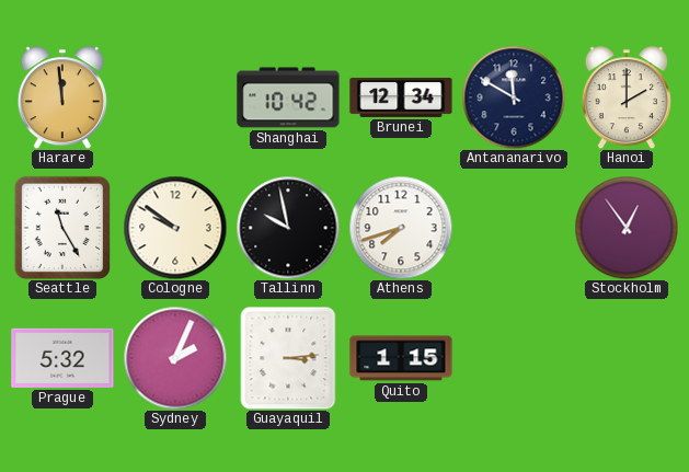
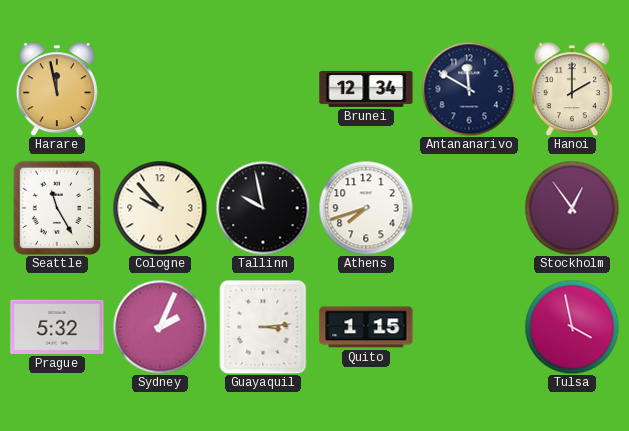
Harare: 11:59 -> 11:58 (57, 89)
Shanghai: 10:42 -> none (288, 97)
Cologne: 9:51 -> 9:53 (160, 208)
Tulsa: none -> 3:58 (572, 327)
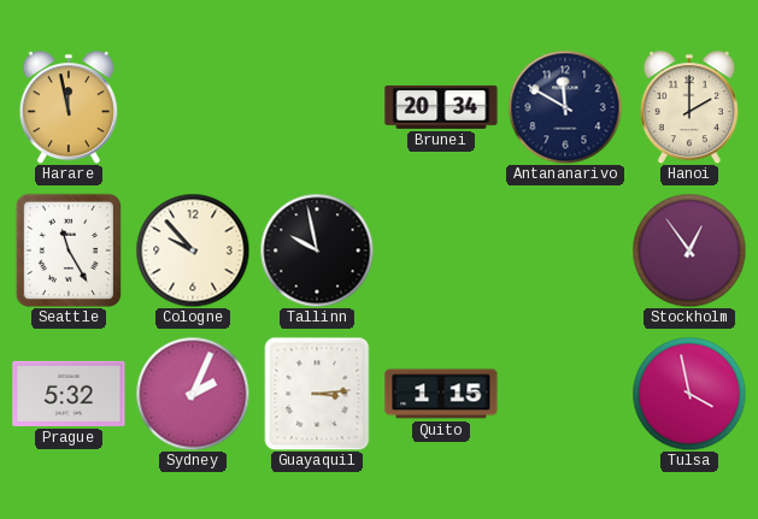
Brunei: 12:34 -> 20:34 (441, 107)
Athens: 7:42 -> none (366, 208)
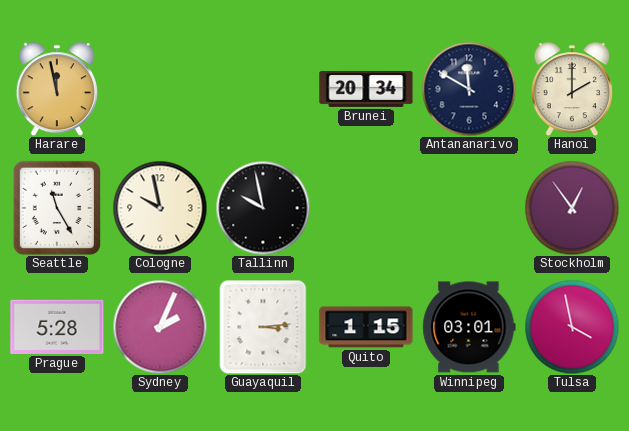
Cologne: 9:53 -> 9:58 (160, 208)
Prague: 5:32 -> 5:28 (57, 327)
Winnipeg: none -> 03:01 (469, 327)
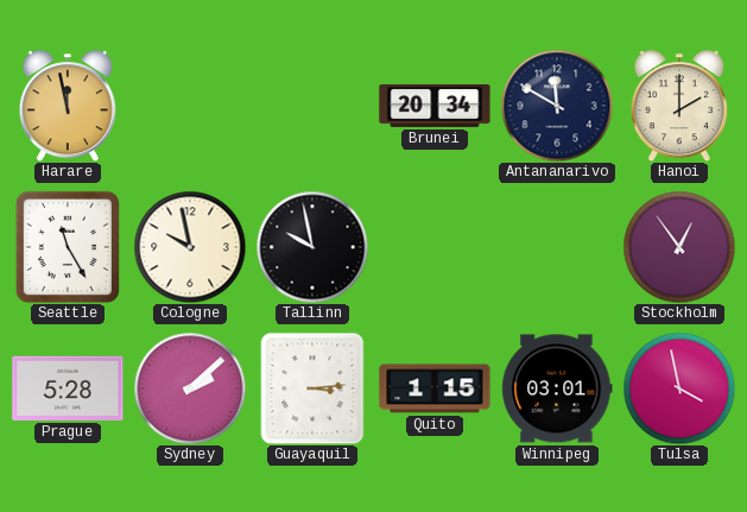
Sydney: 2:04 -> 2:08 (190, 388)
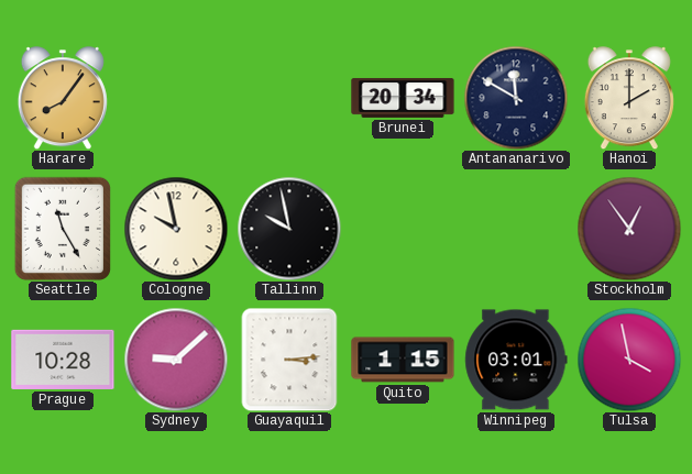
Harare: 11:58 -> 8:06 (63, 98)
Prague: 5:28 -> 10:28 (63, 360)
Sydney: 2:08 -> 9:08 (176, 360)
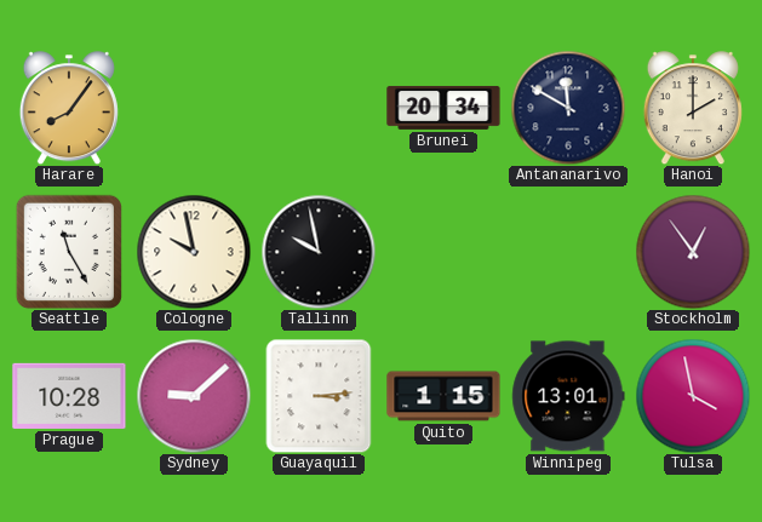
Winnipeg: 03:01 -> 13:01 (568, 396)
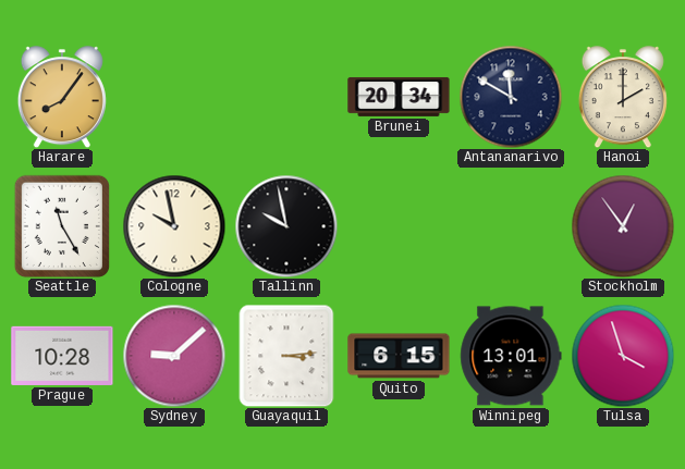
Quito: 1:15 -> 6:15 (399, 356)
Tulsa: 3:58 -> 3:57 (623, 356)
